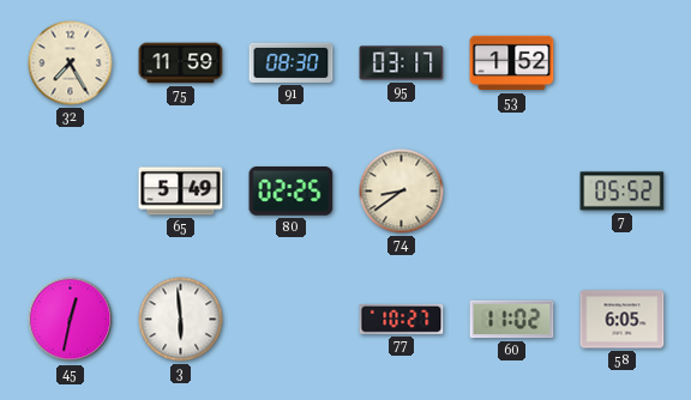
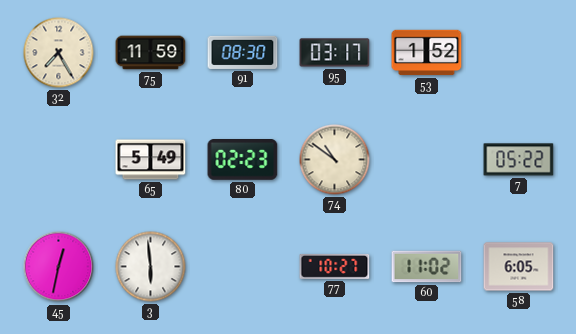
80: 02:25 -> 02:23 (243, 160)
74: 8:39 -> 10:51 (335, 160)
7: 05:52 -> 05:22 (519, 160)
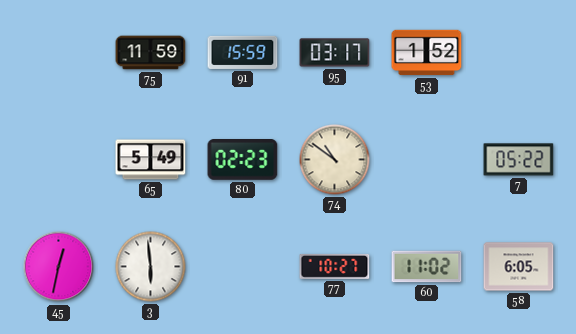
32: 7:25 -> none (59, 53)
91: 08:30 -> 15:59 (243, 52)
